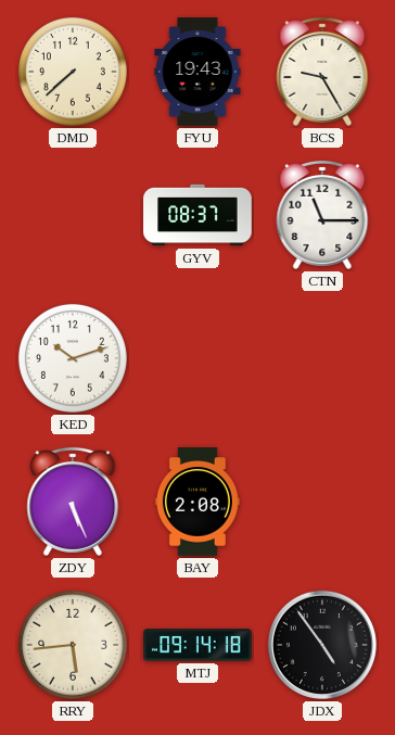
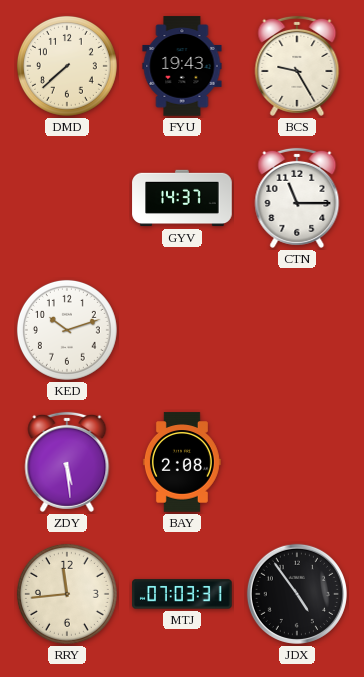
GYV: 08:37 -> 14:37 (182, 198)
ZDY: 5:26 -> 5:29 (67, 462)
RRY: 5:44 -> 11:44 (67, 594)
MTJ: 09:14 -> 07:03 (182, 594)
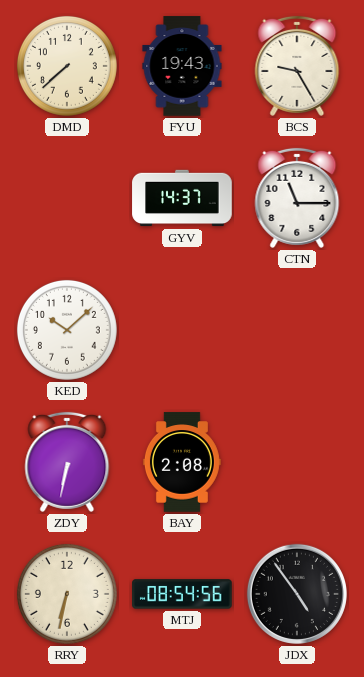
KED: 10:12 -> 10:08 (67, 330)
ZDY: 5:29 -> 6:32 (67, 462)
RRY: 11:44 -> 6:32 (67, 594)
MTJ: 07:03 -> 08:54 (182, 594)
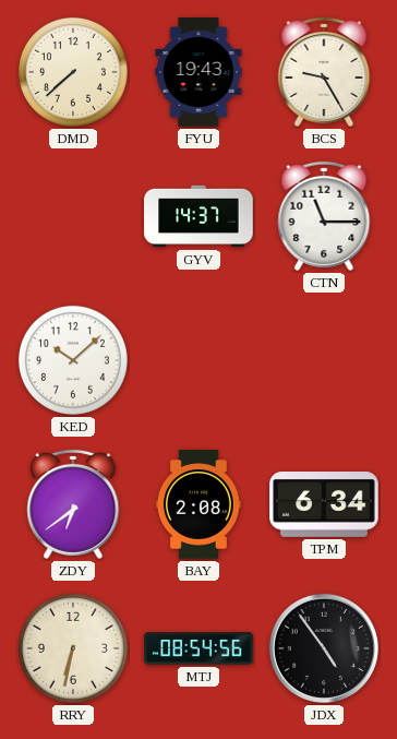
ZDY: 6:32 -> 6:39 (73, 504)
TPM: none -> 6:34 (324, 505)
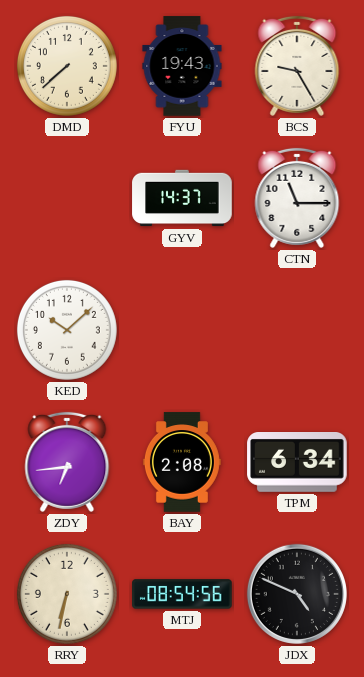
ZDY: 6:39 -> 6:44 (67, 462)
JDX: 4:54 -> 4:49 (297, 594)
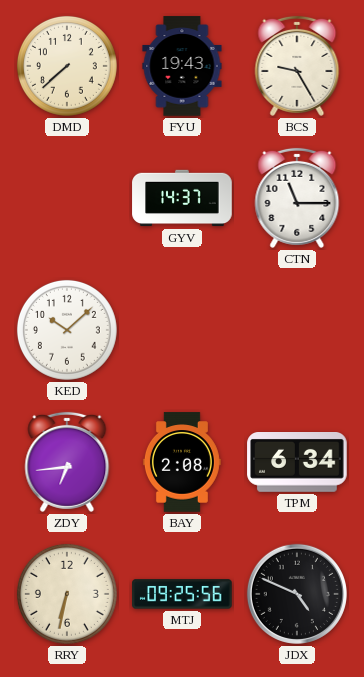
MTJ: 08:54 -> 09:25 (182, 594)
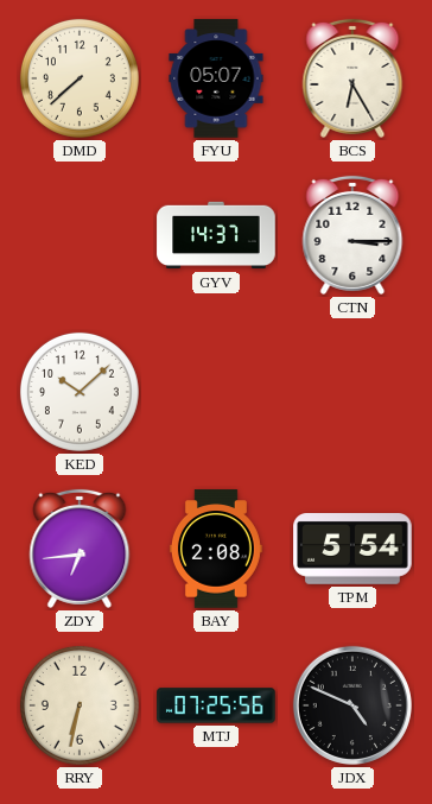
FYU: 19:43 -> 05:07 (216, 78)
BCS: 9:25 -> 6:25 (352, 78)
CTN: 11:15 -> 3:15 (352, 235)
TPM: 6:34 -> 5:54 (352, 550)
MTJ: 09:25 -> 07:25 (216, 705)
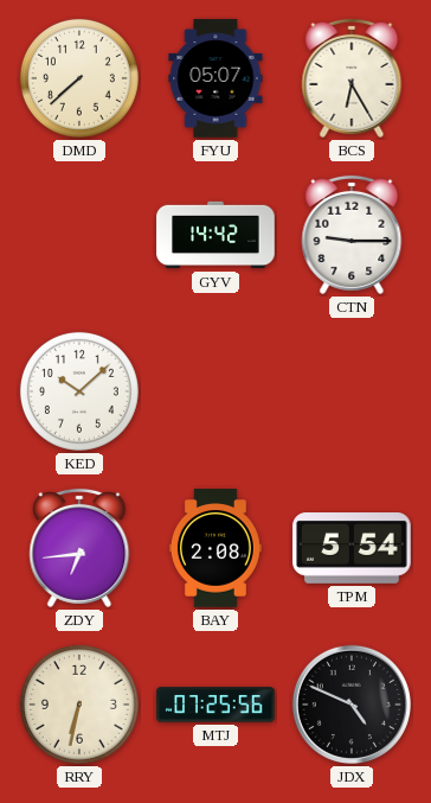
GYV: 14:37 -> 14:42 (215, 235)
CTN: 3:15 -> 9:15 (352, 235)
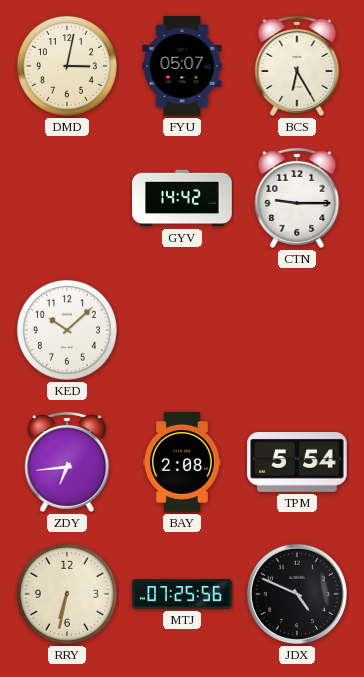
DMD: 7:38 -> 3:02 (67, 66)
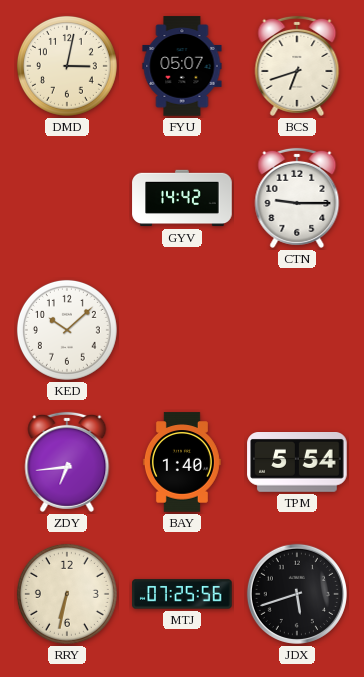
BCS: 6:25 -> 6:42 (297, 66)
BAY: 2:08 -> 1:40 (182, 462)
JDX: 4:49 -> 5:42 (297, 594)
